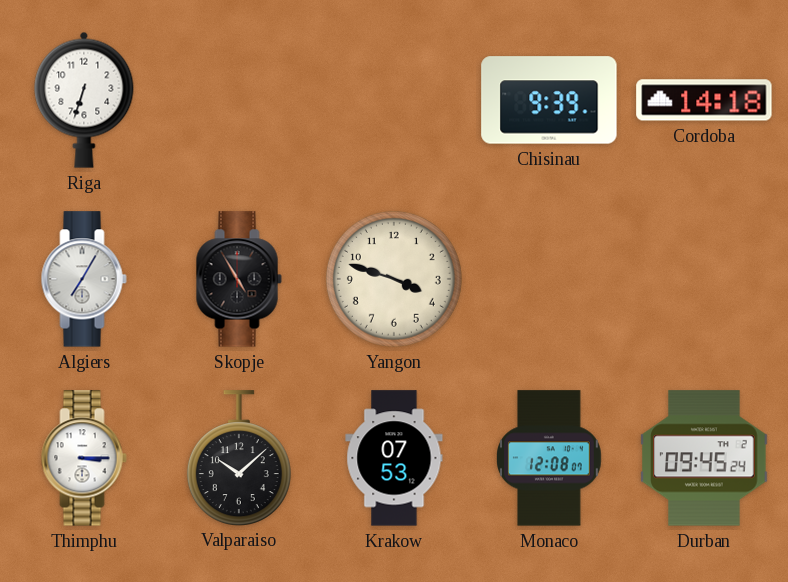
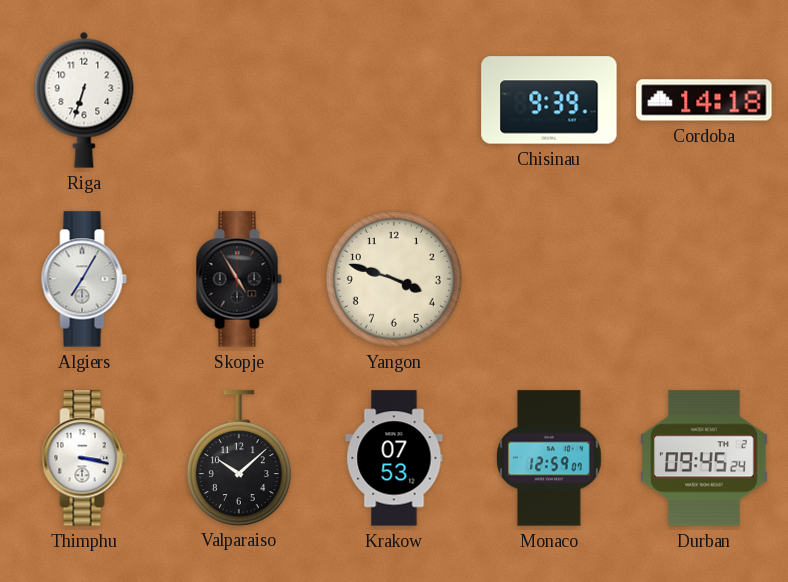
Thimphu: 3:15 -> 3:17 (84, 458)
Monaco: 12:08 -> 12:59 (550, 458)
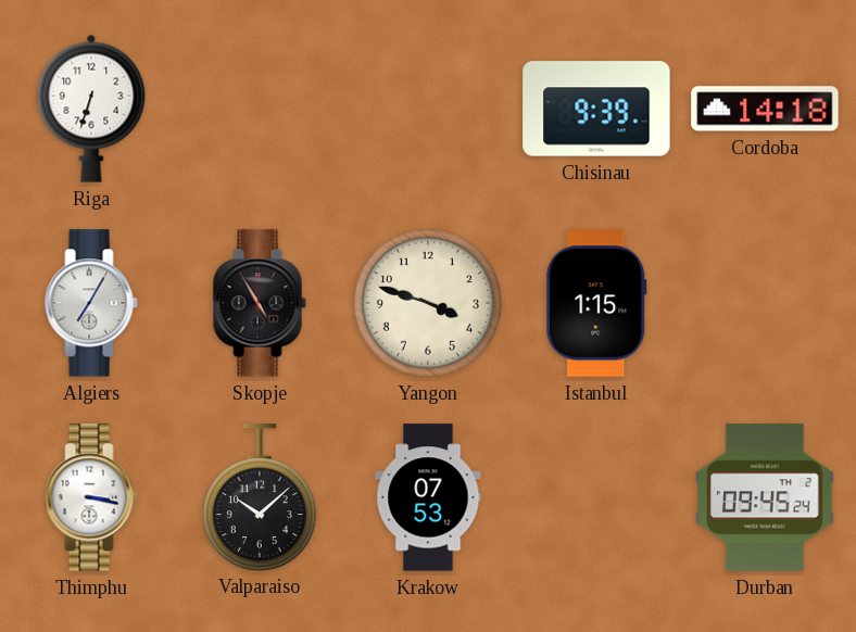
Istanbul: none -> 1:15 (596, 303)
Monaco: 12:59 -> none (550, 458)
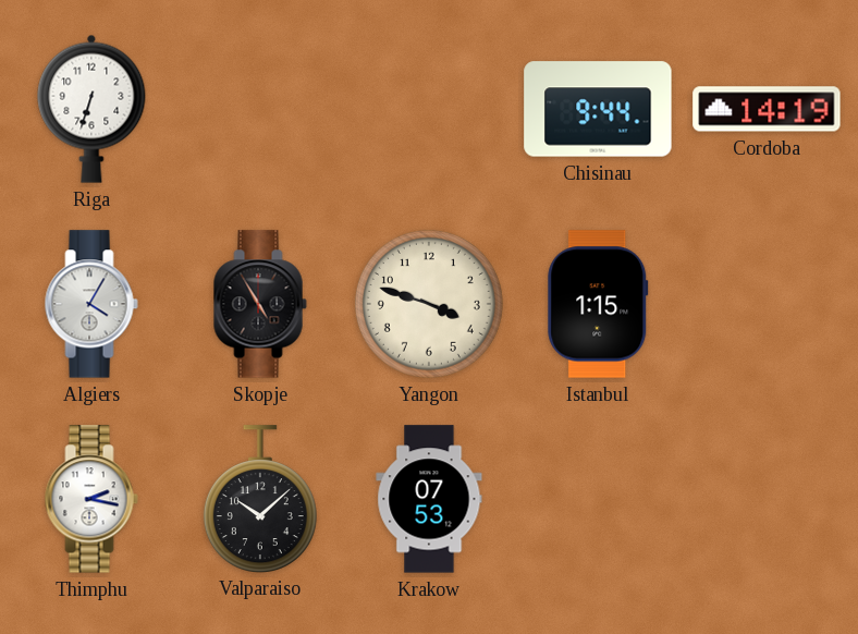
Chisinau: 9:39 -> 9:44 (598, 109)
Cordoba: 14:18 -> 14:19 (767, 109)
Algiers: 7:05 -> 4:05 (91, 304)
Thimphu: 3:17 -> 2:17 (91, 499)
Durban: 09:45 -> none (765, 497)
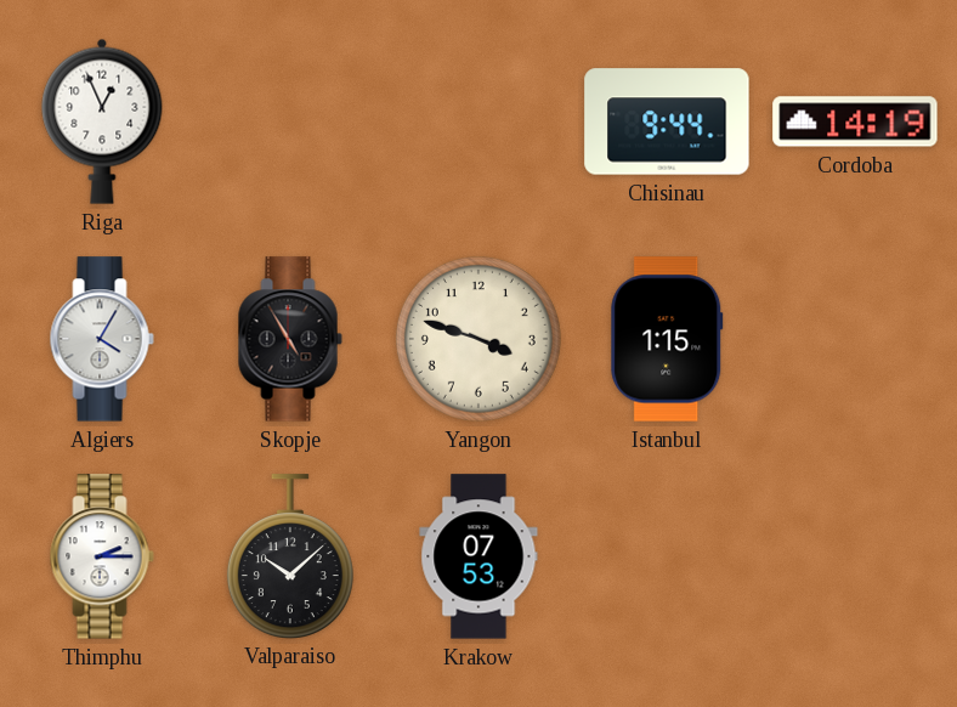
Riga: 6:33 -> 12:56 (102, 121)
Thimphu: 2:17 -> 2:15 (102, 556)
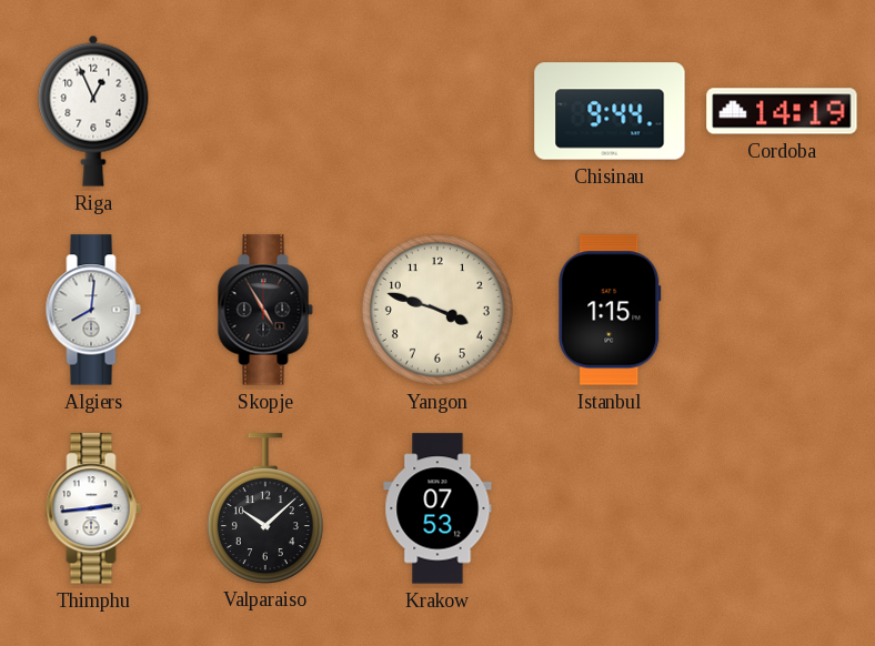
Algiers: 4:05 -> 8:01 (93, 310)
Thimphu: 2:15 -> 2:44 (93, 508)
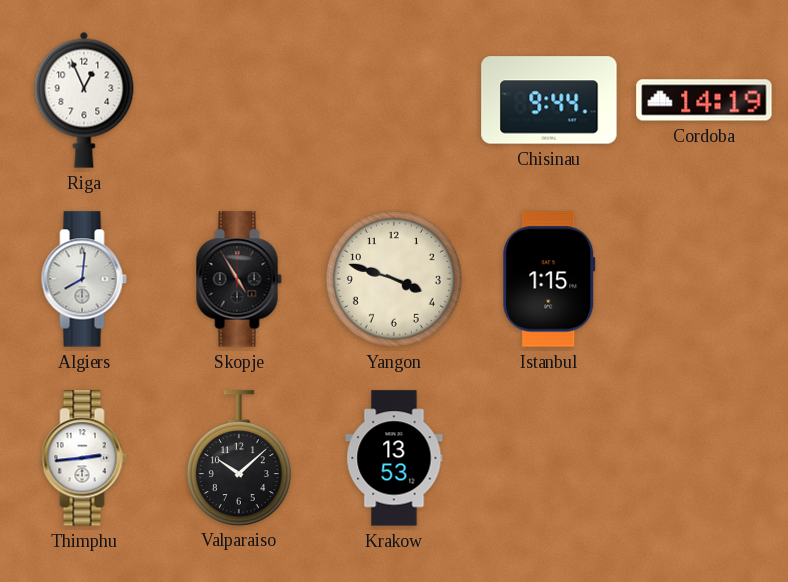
Krakow: 07:53 -> 13:53 (394, 458)
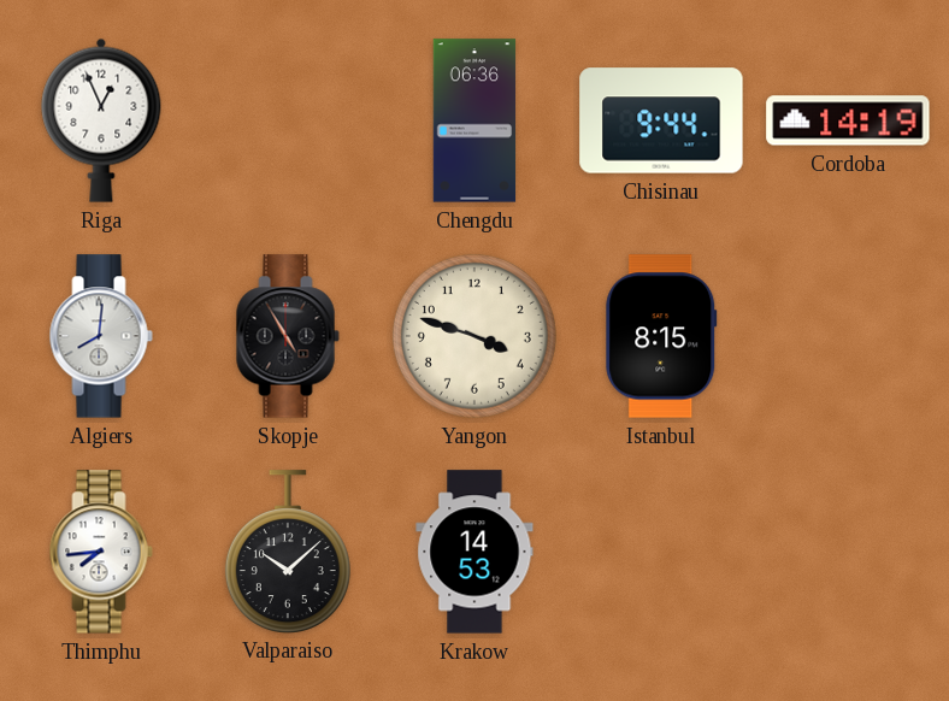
Chengdu: none -> 06:36 (474, 120)
Istanbul: 1:15 -> 8:15 (661, 336)
Thimphu: 2:44 -> 7:44 (101, 552)
Krakow: 13:53 -> 14:53 (474, 552)
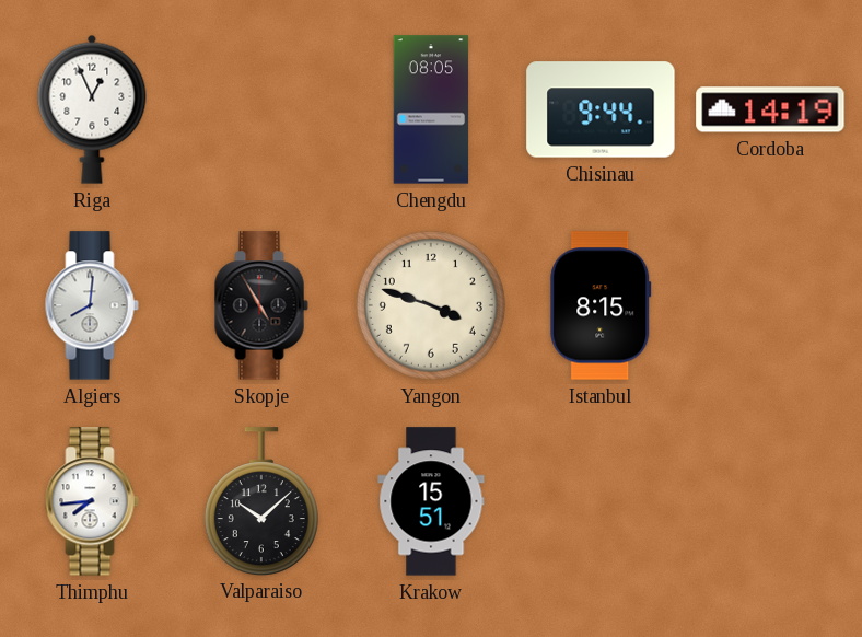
Chengdu: 06:36 -> 08:05 (431, 109)
Krakow: 14:53 -> 15:51 (431, 501)
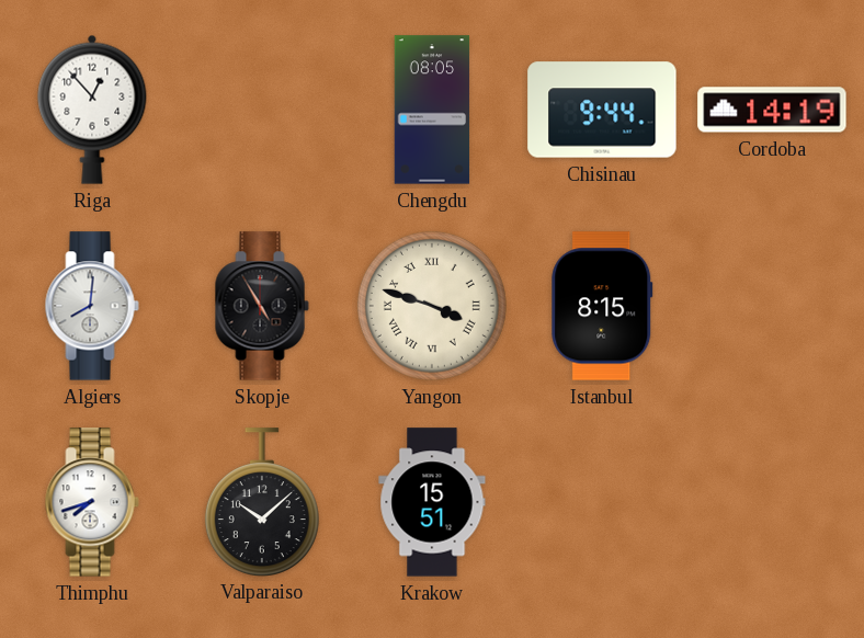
Riga: 12:56 -> 12:53 (92, 110)
Yangon numerals: Arabic -> Roman (432, 306)
Thimphu: 7:44 -> 7:42 (92, 502)
